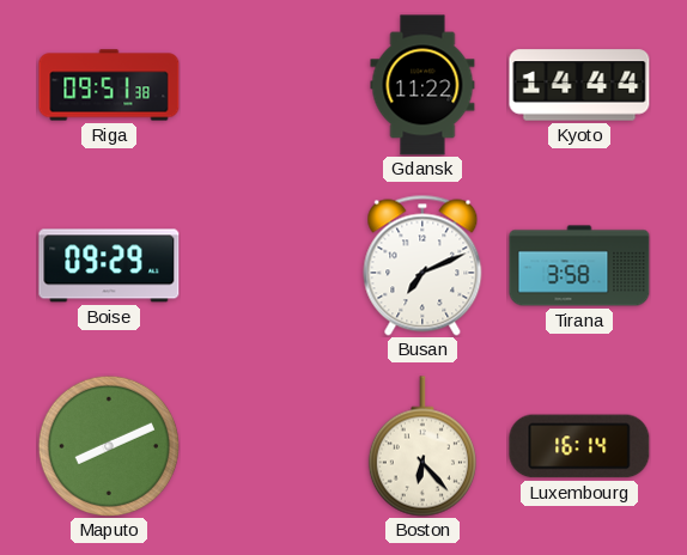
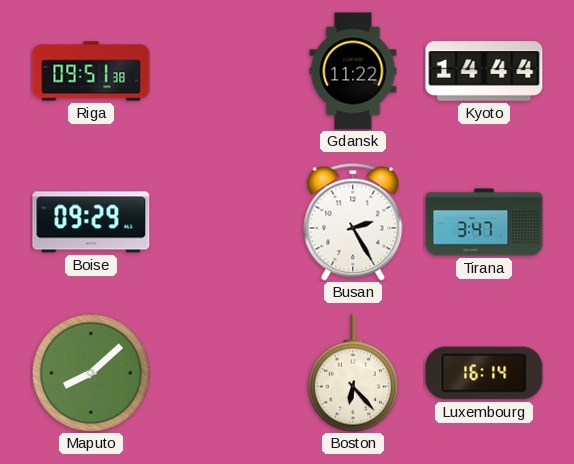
Busan: 7:11 -> 2:25 (353, 222)
Tirana: 3:58 -> 3:47 (484, 222)
Maputo: 8:11 -> 8:08 (91, 373)
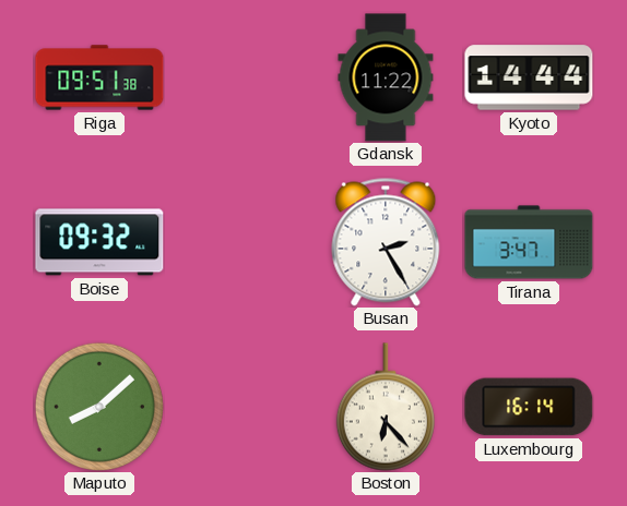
Boise: 09:29 -> 09:32 (99, 242)
